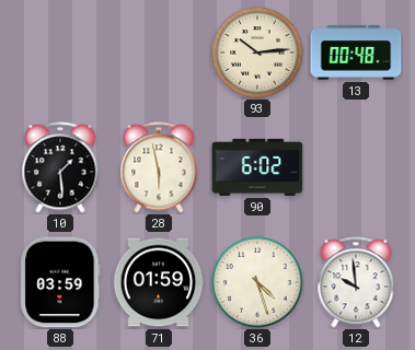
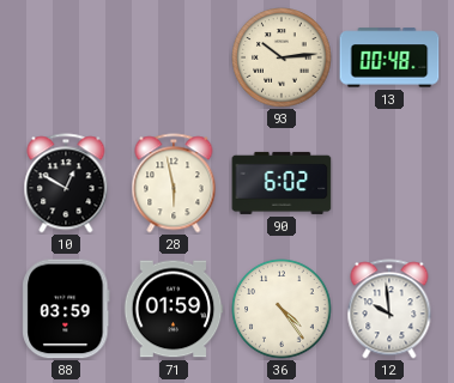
10: 1:29 -> 12:50 (66, 183)
36: 4:27 -> 4:24 (282, 309)
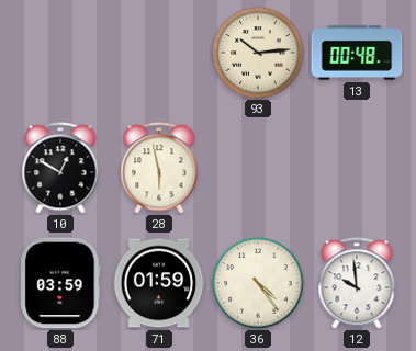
90: 6:02 -> none (282, 183)
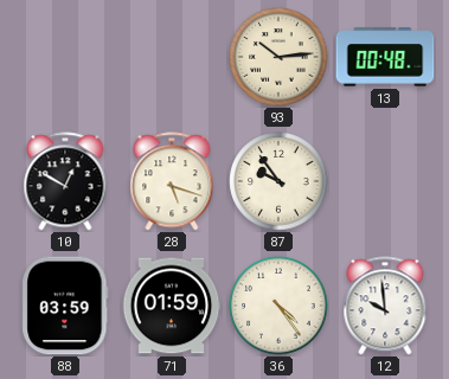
28: 5:58 -> 5:18 (172, 181)
87: none -> 9:54 (278, 181)
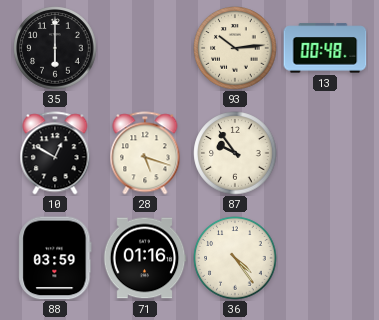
35: none -> 6:00 (55, 48)
71: 01:59 -> 01:16 (145, 258)
12: 9:59 -> none (385, 306)
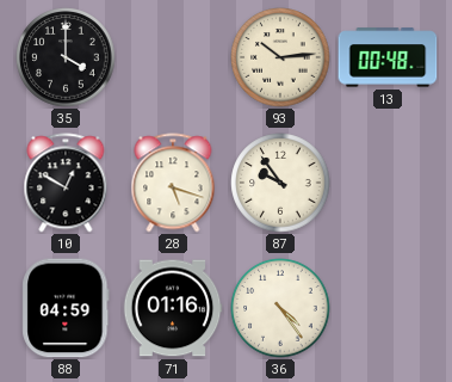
35: 6:00 -> 4:00 (66, 57)
88: 03:59 -> 04:59 (66, 308)
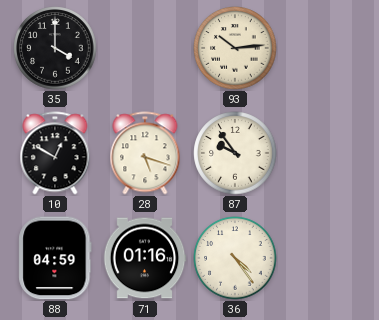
13: 00:48 -> none (388, 57)
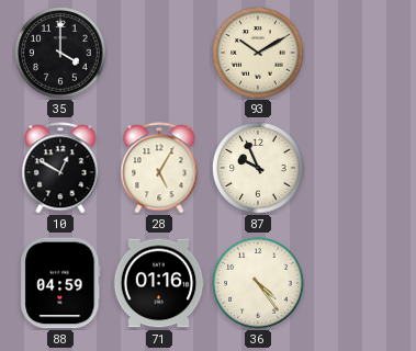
93: 10:14 -> 10:10 (258, 53)
28: 5:18 -> 5:05 (159, 168)
87: 9:54 -> 9:56 (258, 168)
